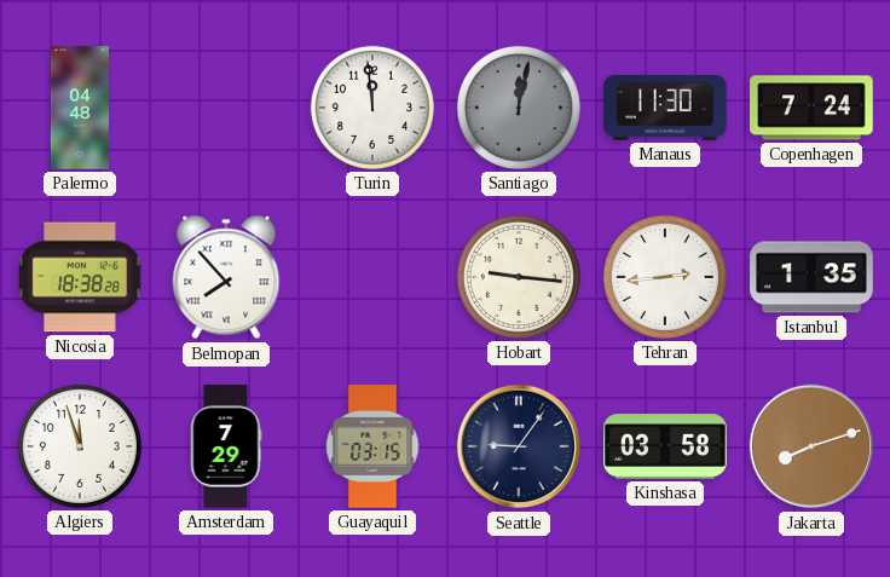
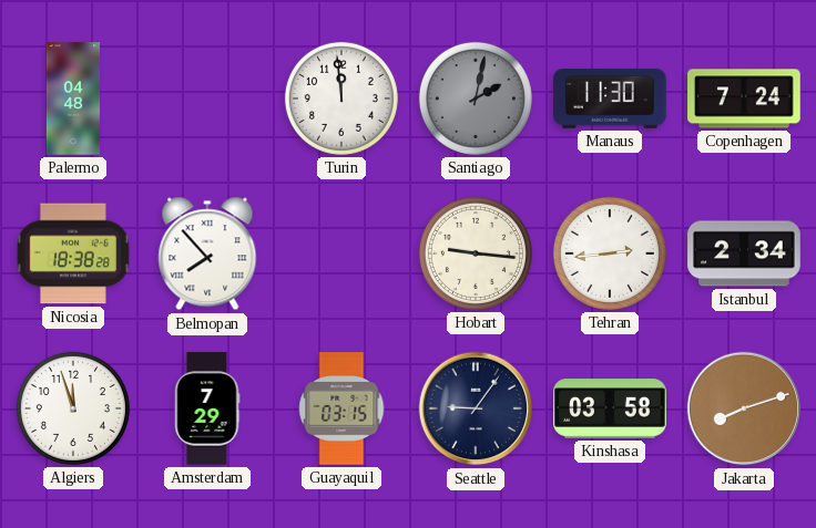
Santiago: 12:02 -> 2:02 (476, 99)
Istanbul: 1:35 -> 2:34 (744, 253)
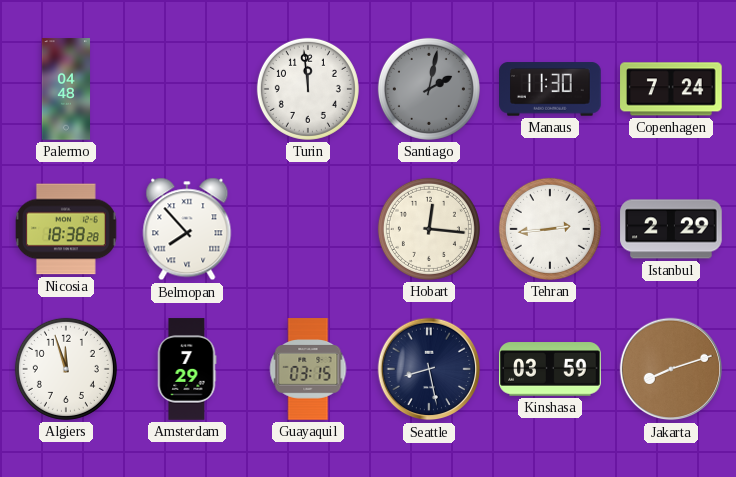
Hobart: 9:16 -> 12:16 (429, 229)
Istanbul: 2:34 -> 2:29 (671, 229)
Seattle: 9:06 -> 8:28 (429, 369)
Kinshasa: 03:58 -> 03:59 (550, 369)
